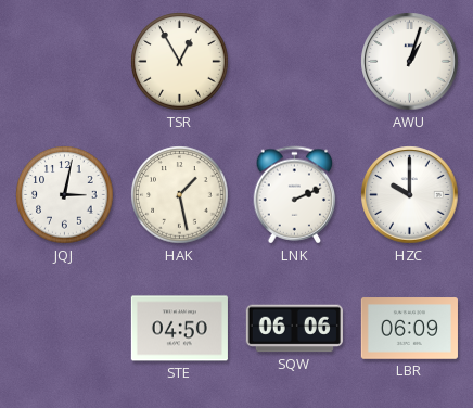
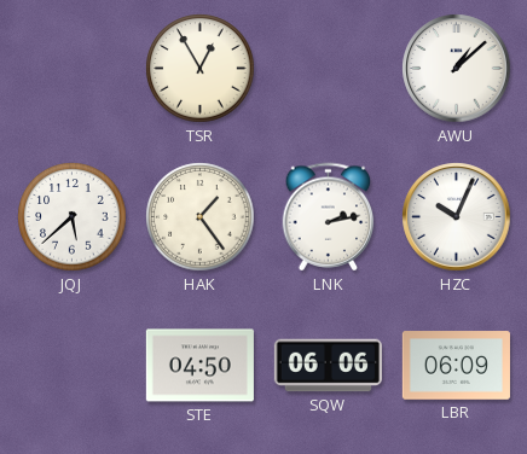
AWU: 1:03 -> 1:08 (457, 69)
JQJ: 3:02 -> 5:38 (73, 217)
HAK: 1:28 -> 1:24 (201, 217)
LNK: 2:11 -> 2:13 (329, 217)
HZC: 10:00 -> 10:04 (457, 217)
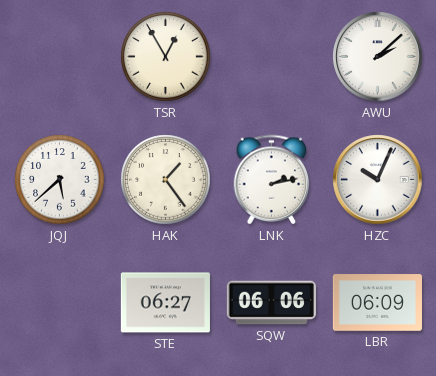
AWU: 1:08 -> 2:08 (378, 57)
STE: 04:50 -> 06:27 (165, 303)
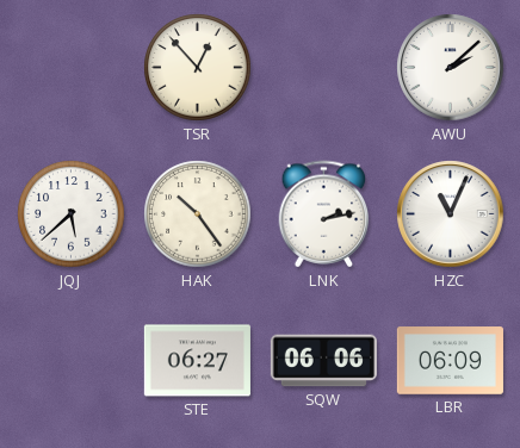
TSR: 12:55 -> 12:53 (198, 68)
HAK: 1:24 -> 10:24 (198, 214)
HZC: 10:04 -> 11:04 (451, 214)
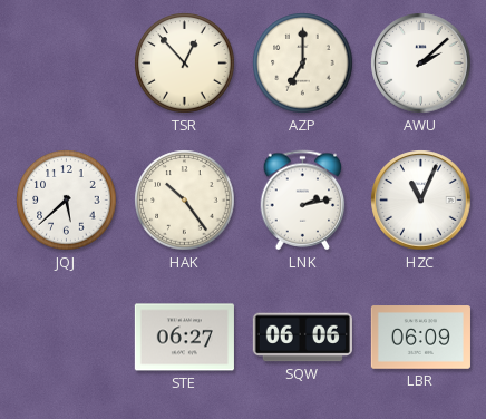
AZP: none -> 7:00 (303, 64)
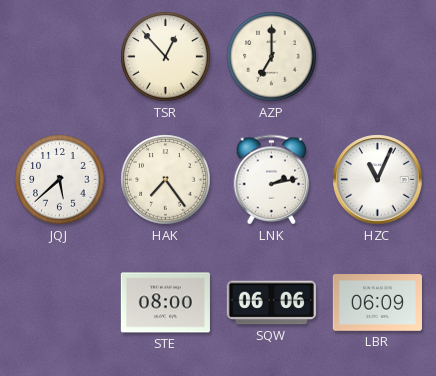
AWU: 2:08 -> none (421, 64)
HAK: 10:24 -> 7:24 (166, 180)
STE: 06:27 -> 08:00 (165, 303)
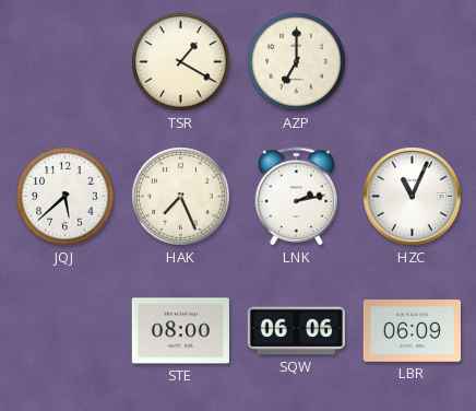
TSR: 12:53 -> 1:20 (181, 62)
HAK: 7:24 -> 7:26 (181, 197)
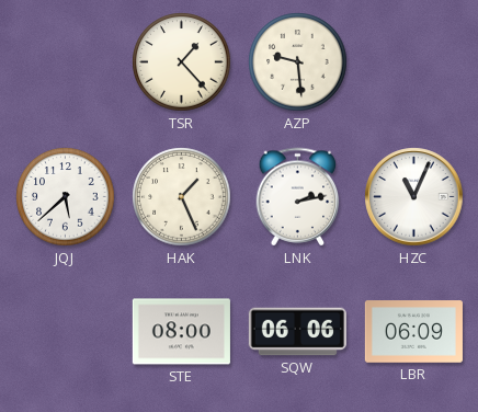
TSR: 1:20 -> 1:23 (182, 62)
AZP: 7:00 -> 9:29 (298, 62)
HAK: 7:26 -> 1:26 (182, 197)
